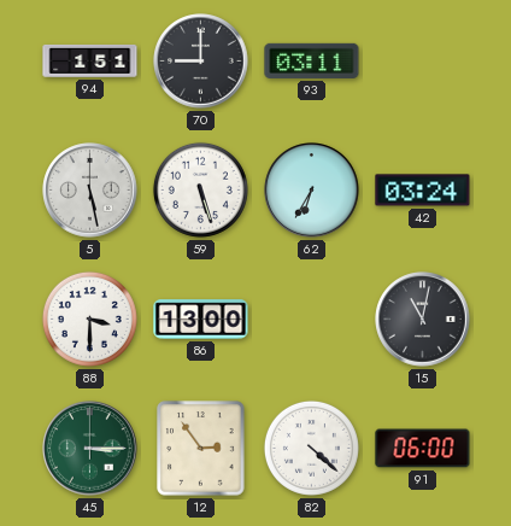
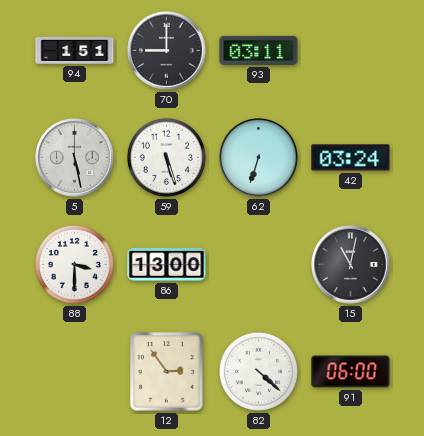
62: 6:35 -> 6:33 (259, 158)
45: 3:15 -> none (90, 449)
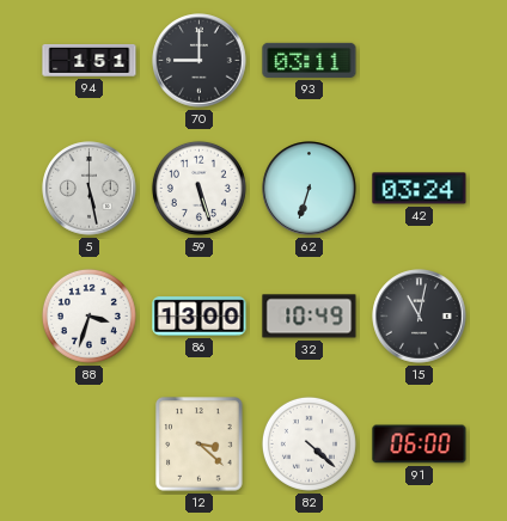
88: 3:30 -> 3:33 (88, 315)
32: none -> 10:49 (310, 317)
12: 2:54 -> 3:22 (200, 445)
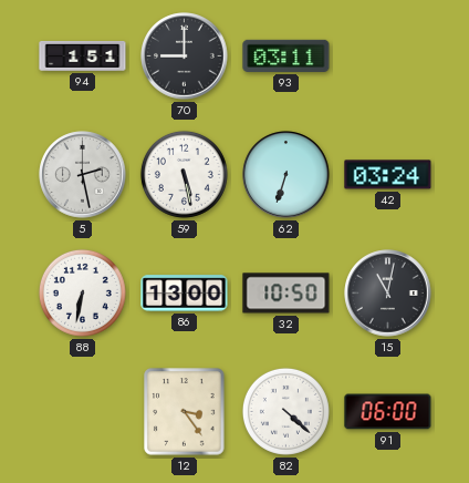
5: 5:28 -> 2:28 (83, 175)
59: 5:27 -> 5:28 (184, 174)
88: 3:33 -> 6:32 (82, 292)
32: 10:49 -> 10:50 (286, 294)
12: 3:22 -> 3:24 (185, 412)
